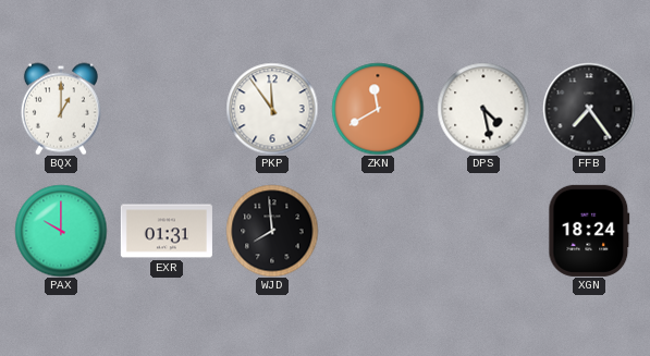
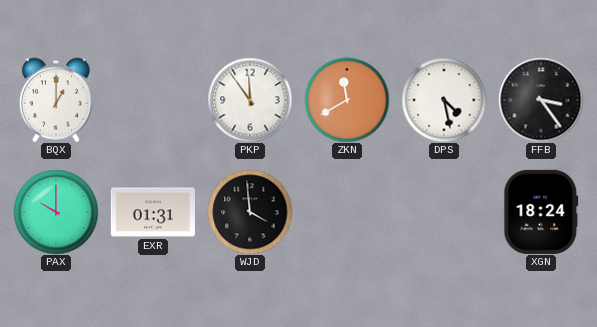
FFB: 7:24 -> 3:24 (541, 100)
WJD: 7:59 -> 3:59 (250, 212)
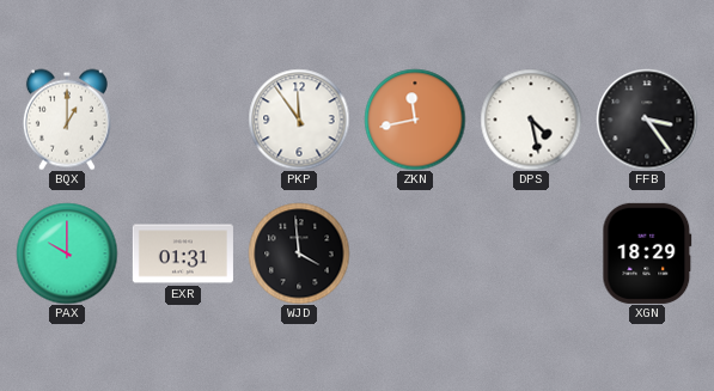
ZKN: 11:40 -> 11:43 (415, 120)
XGN: 18:24 -> 18:29 (647, 253)
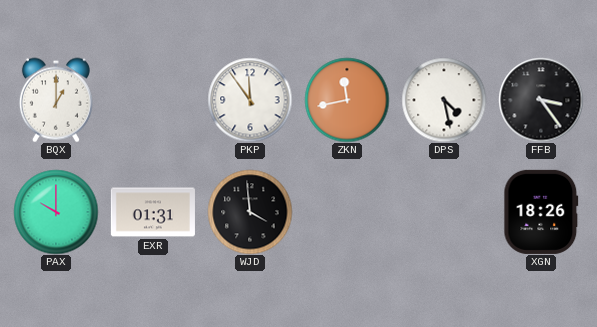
XGN: 18:29 -> 18:26 (541, 212)
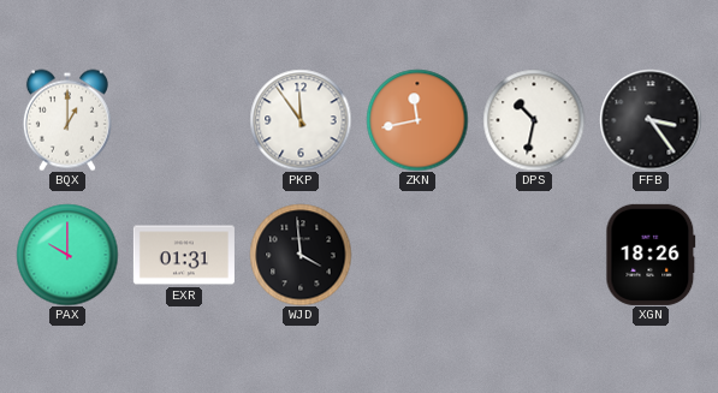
DPS: 4:28 -> 10:32 (534, 120)
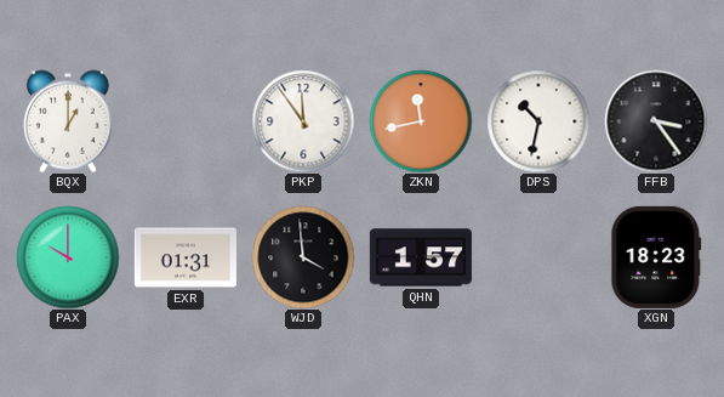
QHN: none -> 1:57 (421, 257)
XGN: 18:26 -> 18:23 (656, 257)
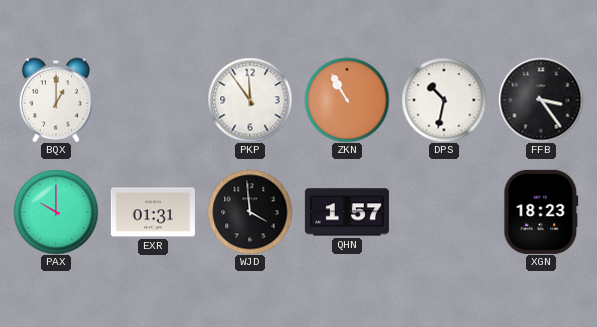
ZKN: 11:43 -> 10:55 (347, 100)
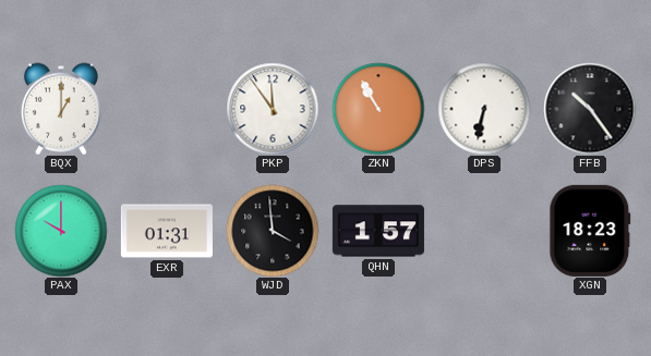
DPS: 10:32 -> 6:32 (484, 109)
FFB: 3:24 -> 10:24 (590, 109)
